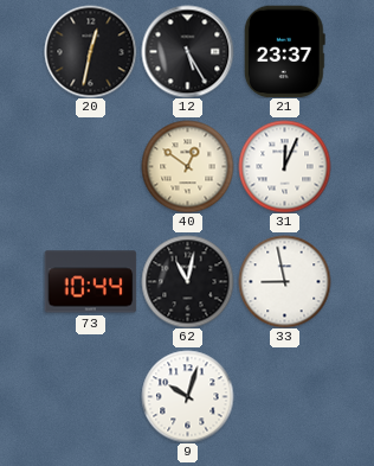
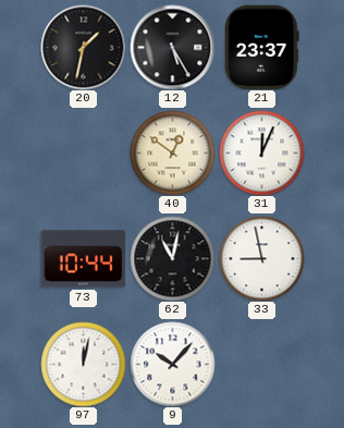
20: 12:32 -> 1:32 (83, 47)
97: none -> 12:02 (83, 364)
9: 10:03 -> 10:07 (172, 364)
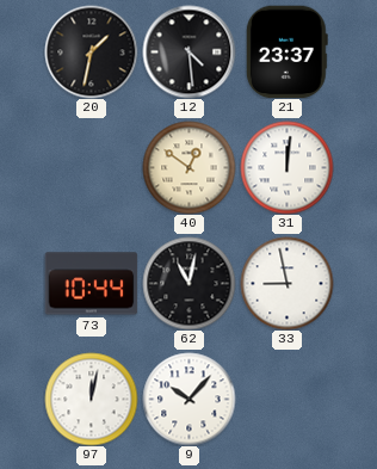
12: 5:25 -> 4:29 (188, 51)
31: 12:04 -> 12:01 (286, 167)
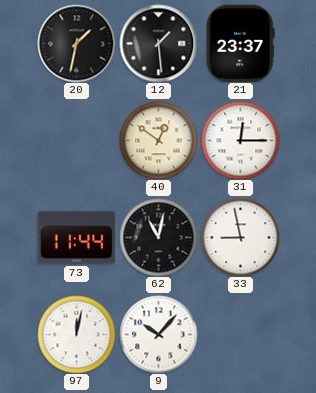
12: 4:29 -> 1:29 (158, 43)
31: 12:01 -> 12:15 (240, 140)
73: 10:44 -> 11:44 (76, 238)
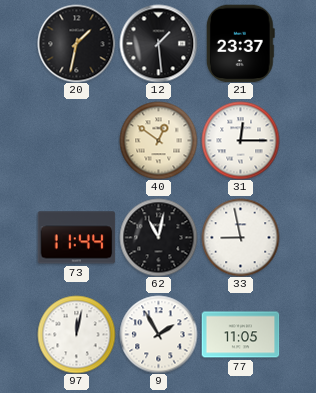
9: 10:07 -> 1:55 (158, 334)
77: none -> 11:05 (240, 335)
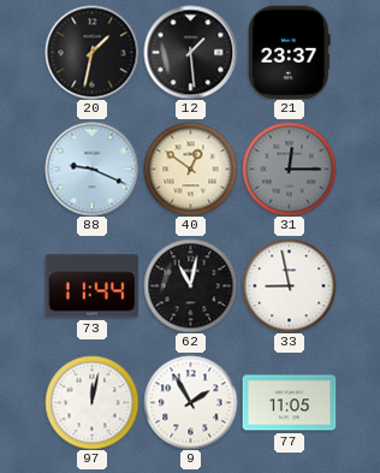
88: none -> 9:19 (91, 168)
31 dial: white -> grey (289, 168)
